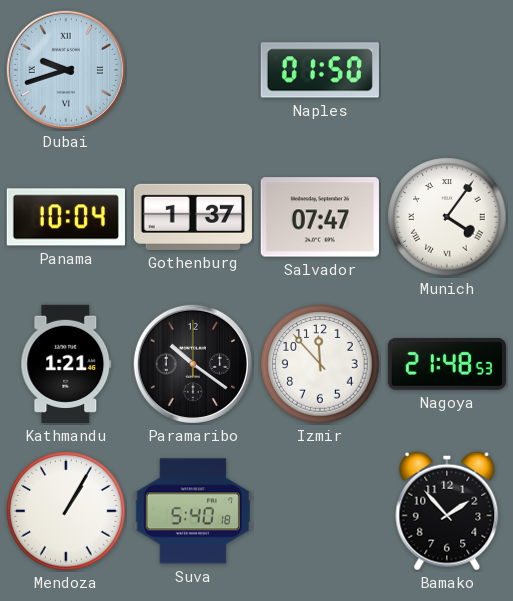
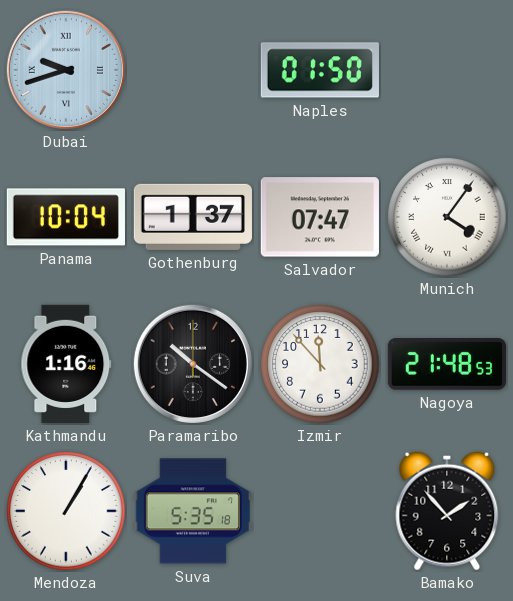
Kathmandu: 1:21 -> 1:16 (66, 364)
Suva: 5:40 -> 5:35 (193, 511)
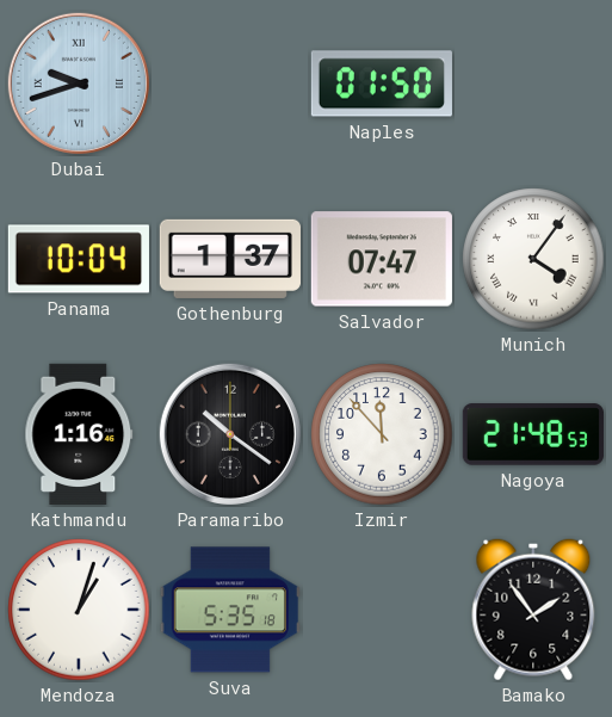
Mendoza: 1:05 -> 1:03 (79, 610)
Bamako: 1:53 -> 1:54 (533, 610)
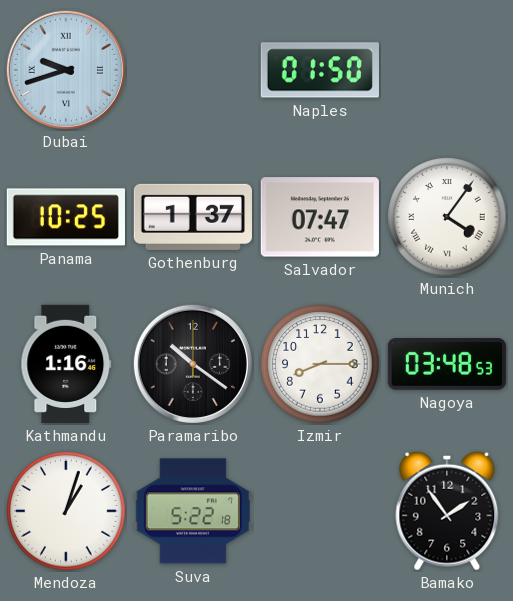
Panama: 10:04 -> 10:25 (66, 217)
Izmir: 11:53 -> 8:15 (320, 364)
Nagoya: 21:48 -> 03:48 (447, 364)
Suva: 5:35 -> 5:22 (193, 511)
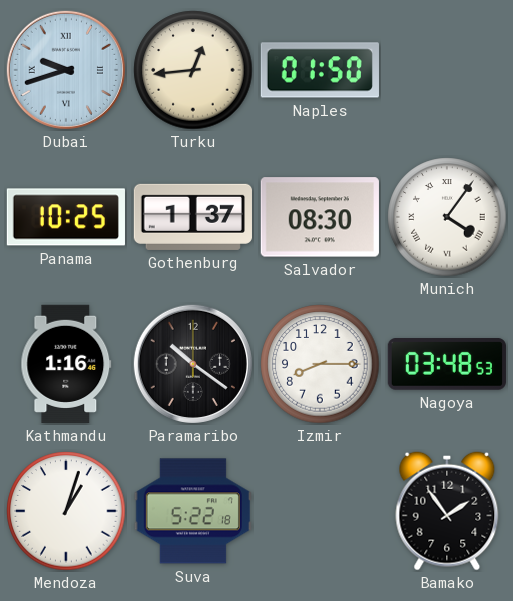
Turku: none -> 12:44 (193, 70)
Salvador: 07:47 -> 08:30 (320, 217)
